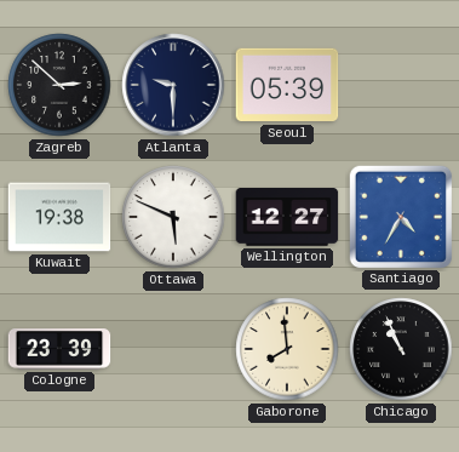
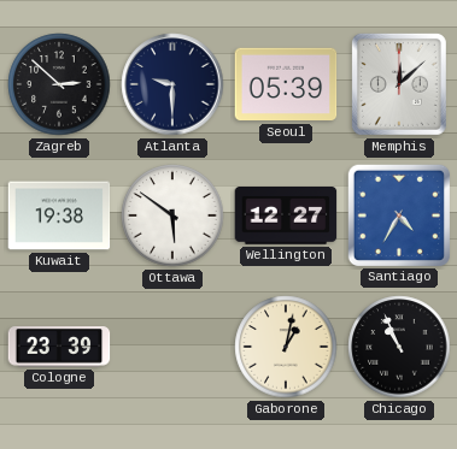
Memphis: none -> 12:08 (399, 84)
Ottawa: 5:49 -> 5:51 (172, 215)
Gaborone: 7:59 -> 1:02 (286, 347)
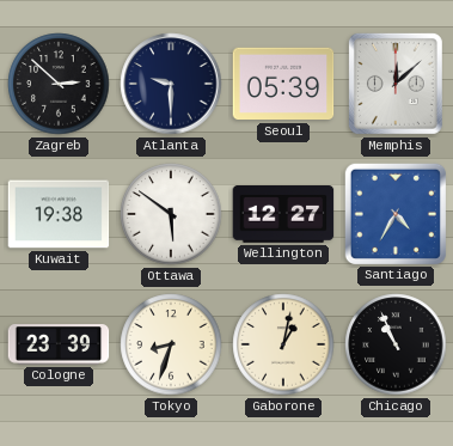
Tokyo: none -> 8:33 (171, 344)
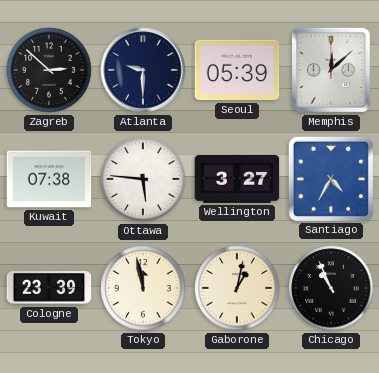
Kuwait: 19:38 -> 07:38 (49, 179)
Ottawa: 5:51 -> 5:46 (143, 179)
Wellington: 12:27 -> 3:27 (237, 179)
Tokyo: 8:33 -> 11:58 (143, 288)
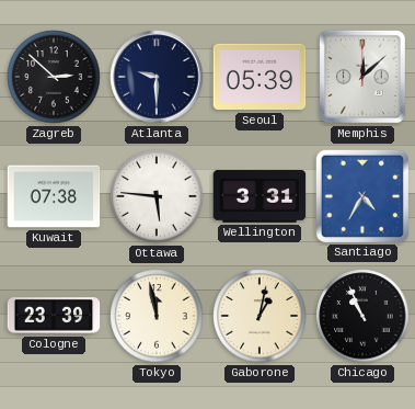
Wellington: 3:27 -> 3:31 (260, 196)
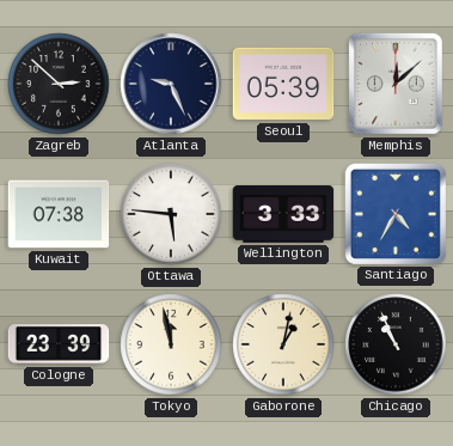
Atlanta: 9:30 -> 9:26 (171, 84)
Wellington: 3:31 -> 3:33 (283, 214)
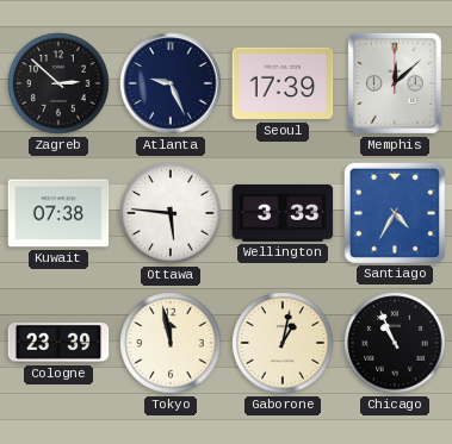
Seoul: 05:39 -> 17:39 (283, 83)
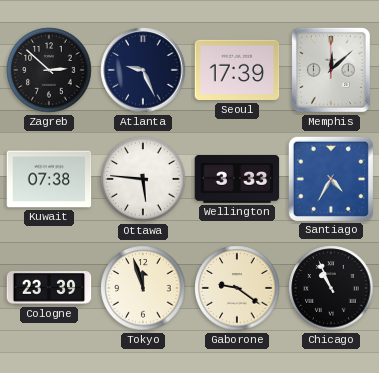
Tokyo: 11:58 -> 11:57 (143, 288)
Gaborone: 1:02 -> 9:21 (237, 288)
